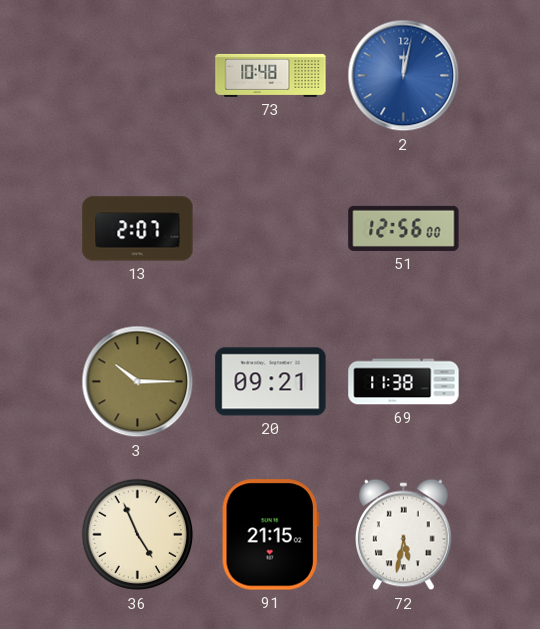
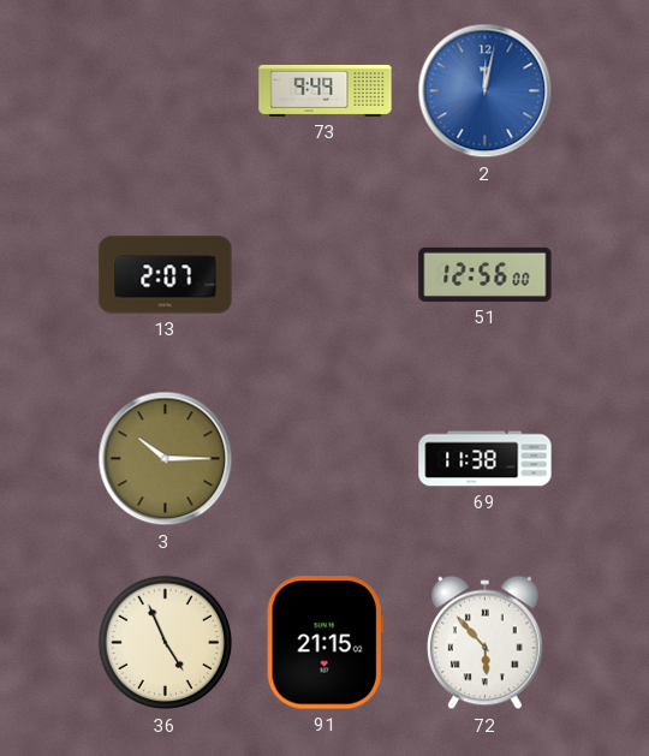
73: 10:48 -> 9:49 (326, 90)
20: 09:21 -> none (271, 382)
72: 5:32 -> 5:53 (486, 643)
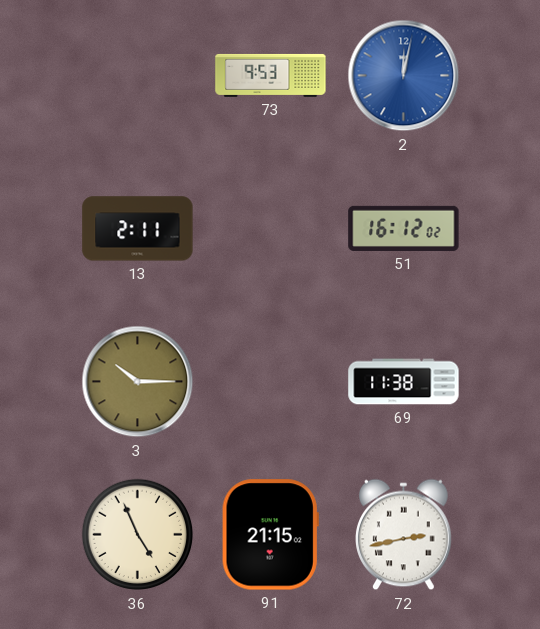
73: 9:49 -> 9:53 (271, 75)
13: 2:07 -> 2:11 (138, 229)
51: 12:56 -> 16:12 (404, 228)
72: 5:53 -> 2:43 (404, 535)
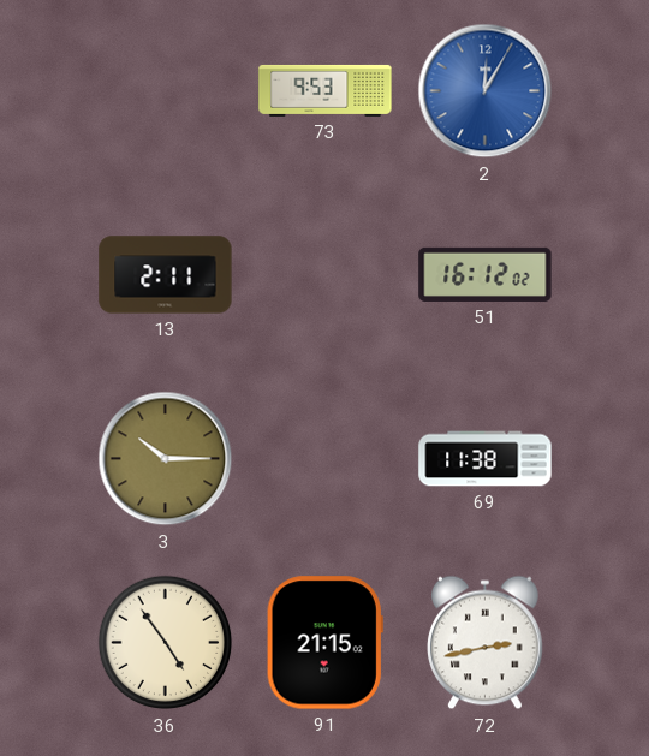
2: 12:02 -> 12:05 (486, 91)
36: 4:56 -> 4:54 (166, 643)
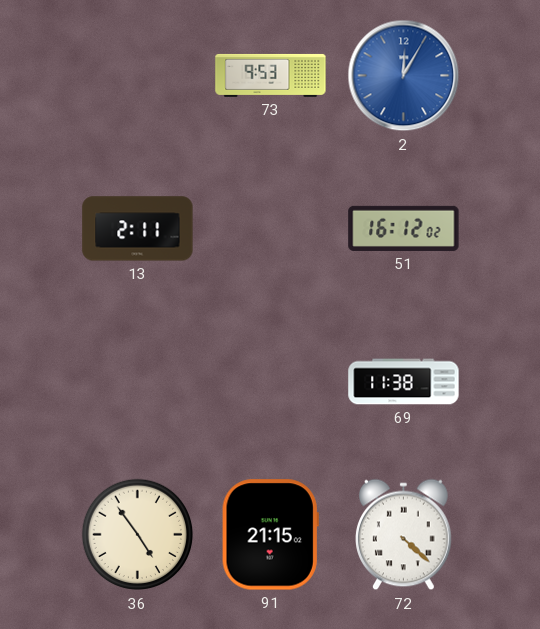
3: 10:15 -> none (166, 459)
72: 2:43 -> 4:22 (404, 535)
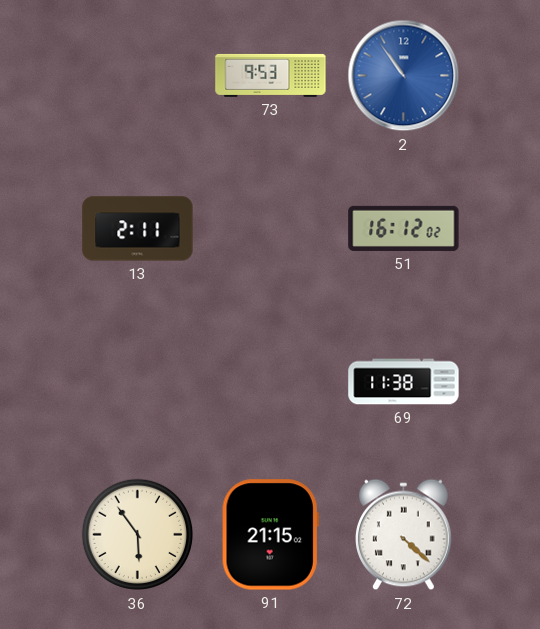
2: 12:05 -> 10:54 (404, 76)
36: 4:54 -> 5:54 (138, 535)
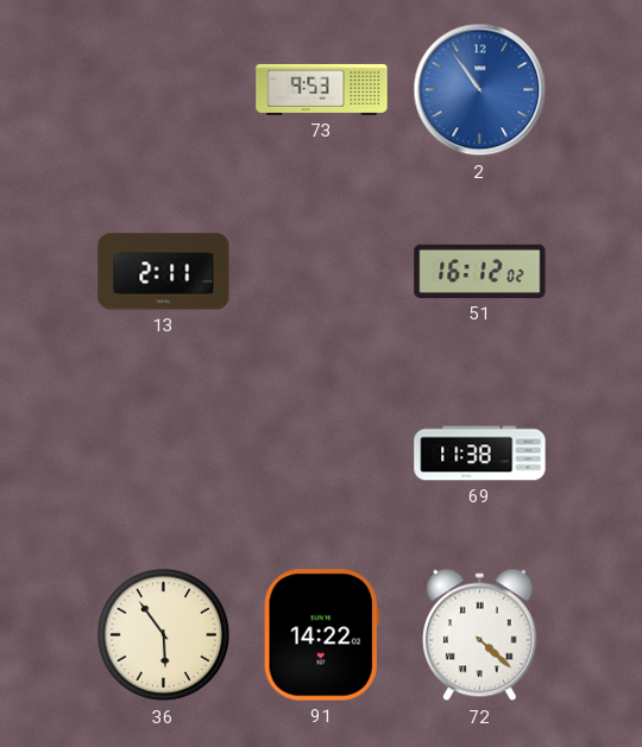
91: 21:15 -> 14:22 (321, 635)
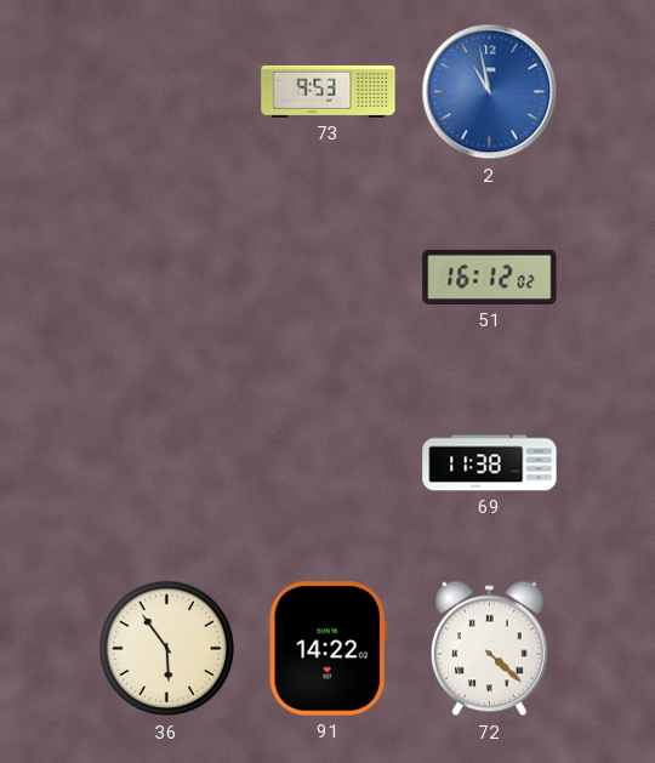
2: 10:54 -> 10:58 (490, 92)
13: 2:11 -> none (164, 272)
